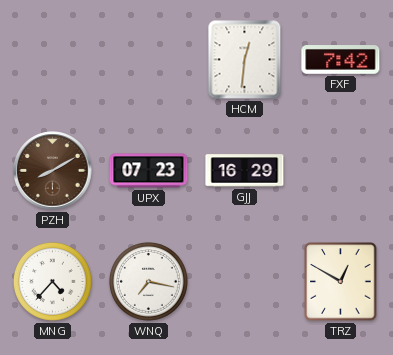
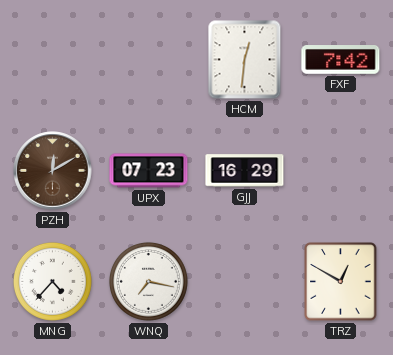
PZH: 8:10 -> 12:10 (53, 171)
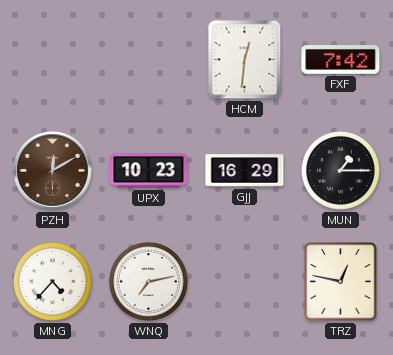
UPX: 07:23 -> 10:23 (149, 171)
MUN: none -> 1:15 (340, 170)
WNQ: 7:17 -> 7:13 (148, 281)
TRZ: 12:50 -> 12:47 (341, 282)
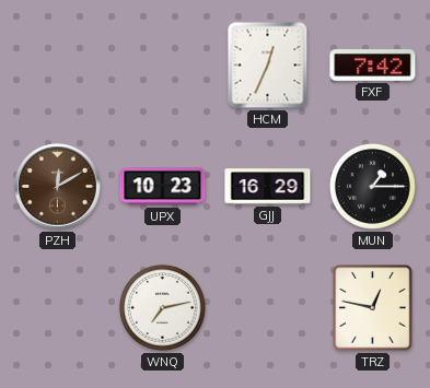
HCM: 12:31 -> 12:34 (268, 66)
MNG: 4:37 -> none (52, 281)
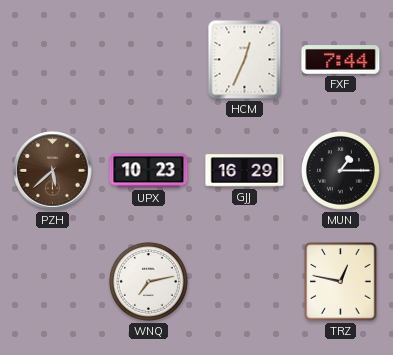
FXF: 7:42 -> 7:44 (341, 60)
PZH: 12:10 -> 5:38 (53, 171)
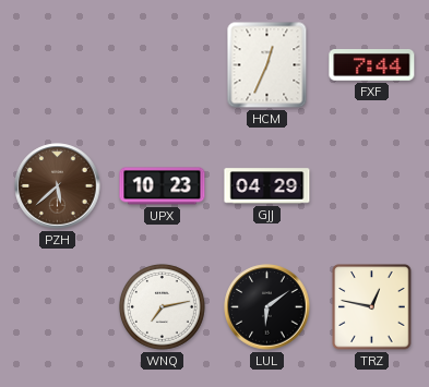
GJJ: 16:29 -> 04:29 (267, 186)
MUN: 1:15 -> none (340, 170)
LUL: none -> 6:09 (267, 307)
